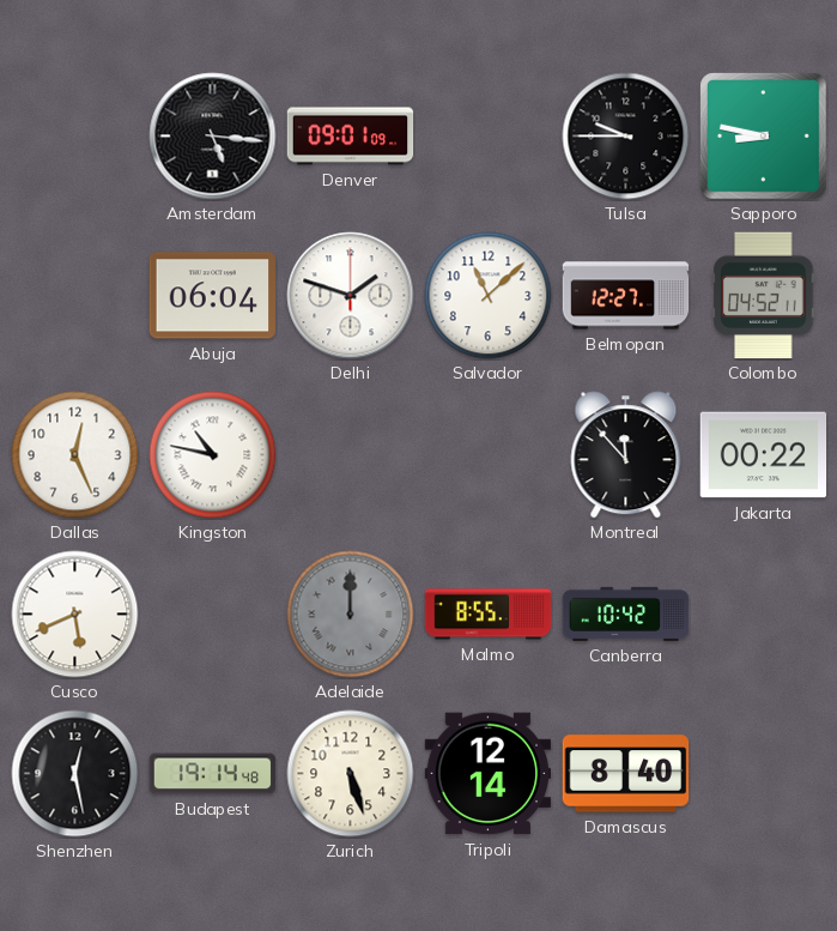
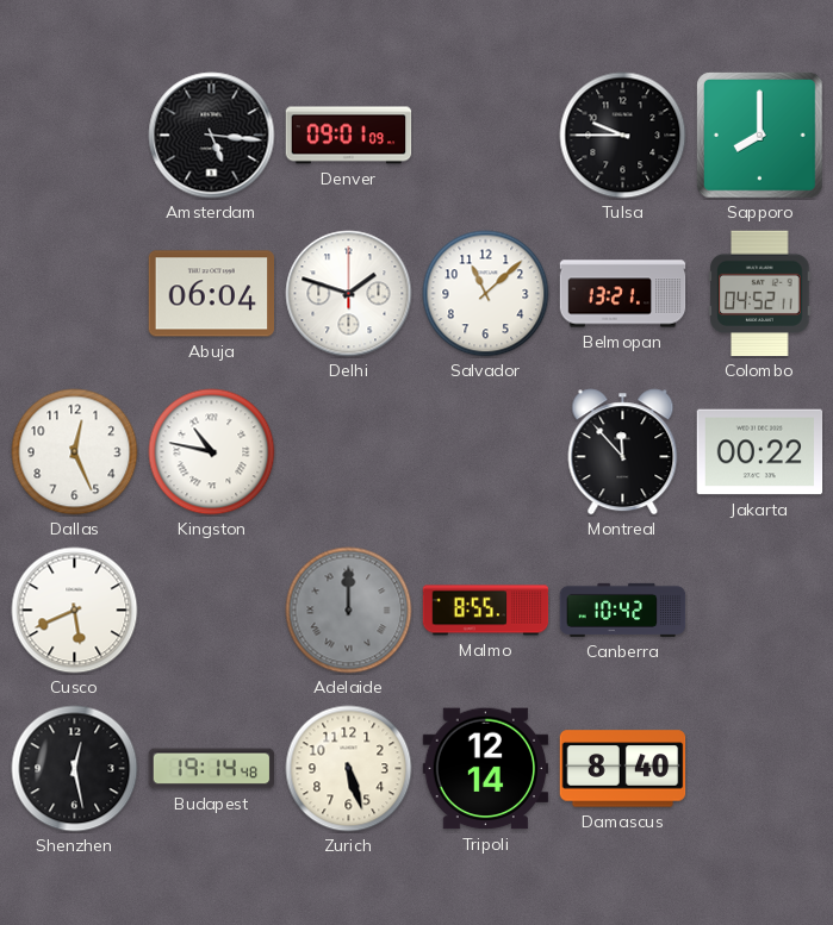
Sapporo: 8:47 -> 8:00 (760, 136)
Belmopan: 12:27 -> 13:21 (623, 294)
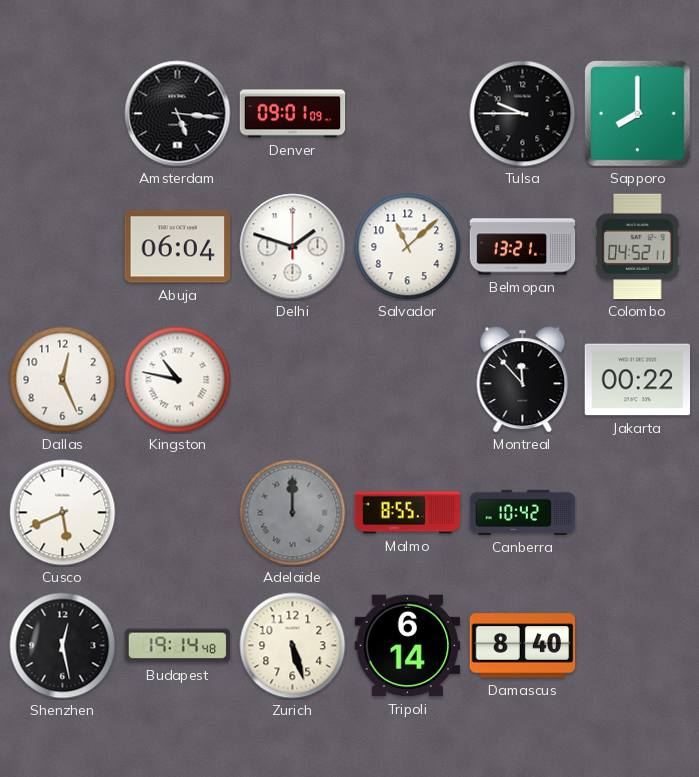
Tripoli: 12:14 -> 6:14 (408, 646)
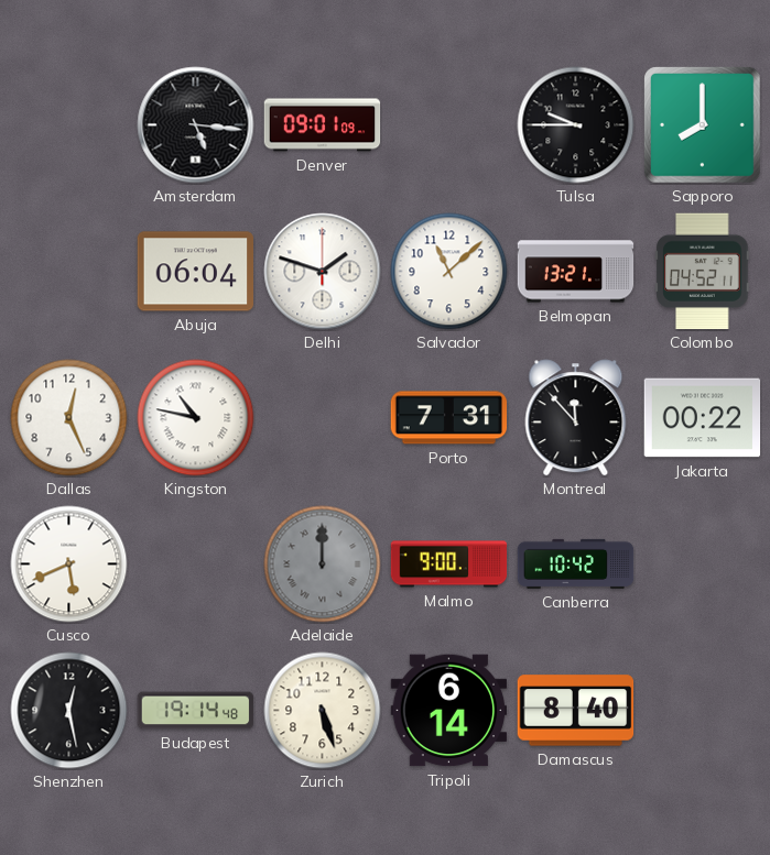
Porto: none -> 7:31 (449, 418)
Malmo: 8:55 -> 9:00 (449, 564)
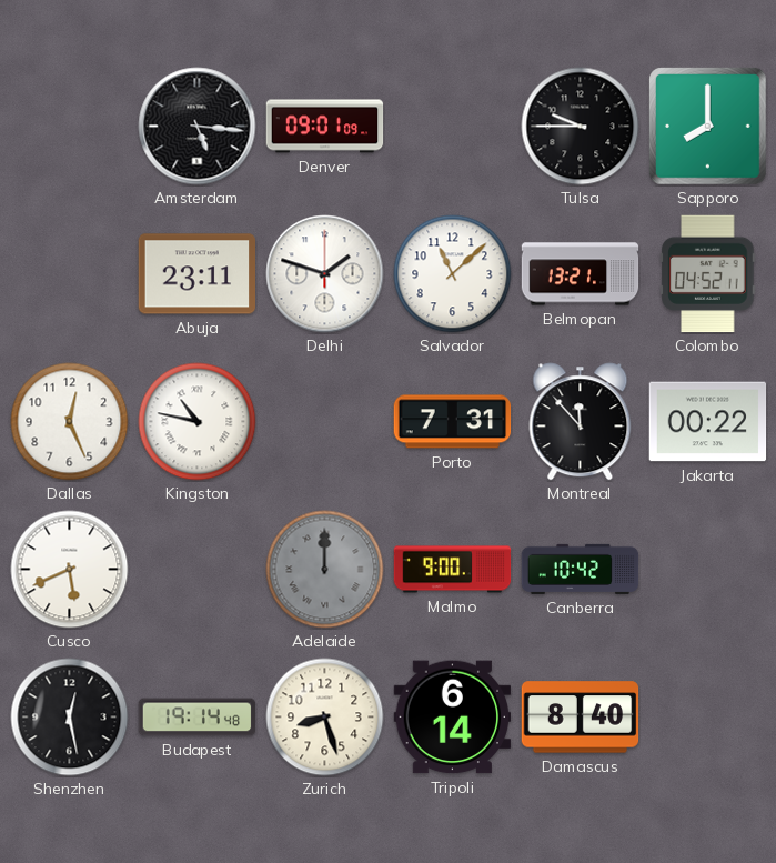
Abuja: 06:04 -> 23:11 (198, 274)
Zurich: 5:27 -> 8:27 (325, 718)
